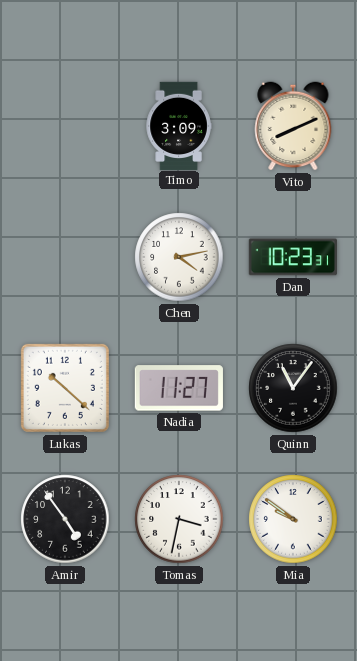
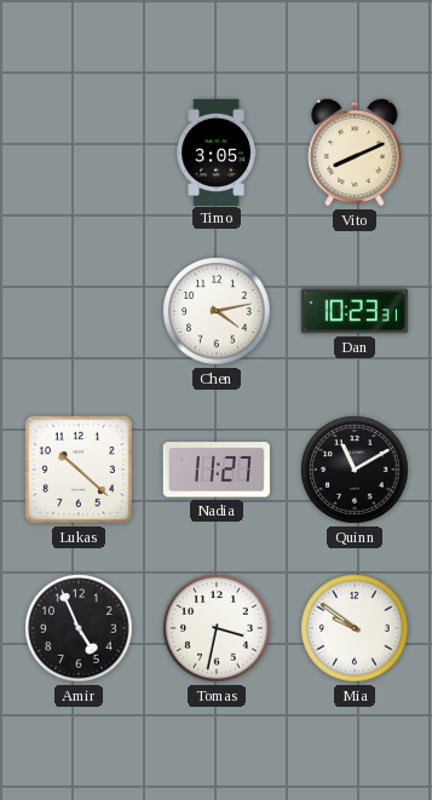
Timo: 3:09 -> 3:05 (217, 151)
Quinn: 11:06 -> 11:10 (355, 470)
Amir: 4:54 -> 4:56 (79, 628)
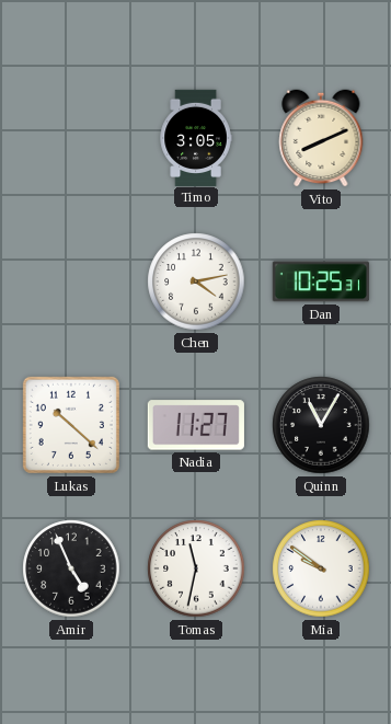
Dan: 10:23 -> 10:25 (321, 281)
Quinn: 11:10 -> 11:05 (321, 425)
Tomas: 3:32 -> 11:32 (196, 568)
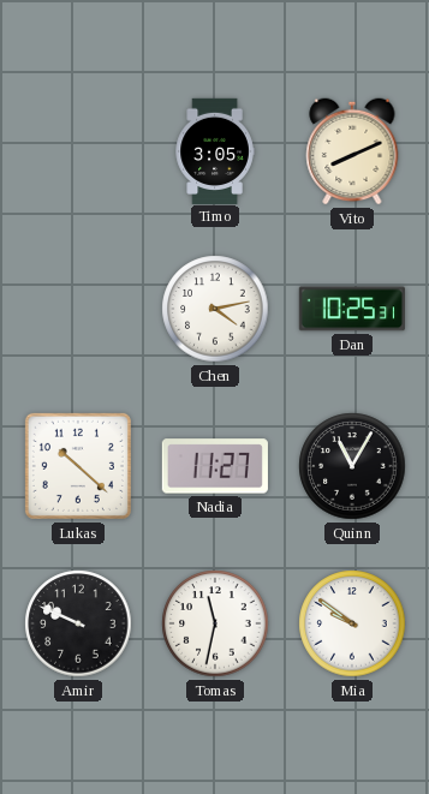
Amir: 4:56 -> 9:49 (78, 623)
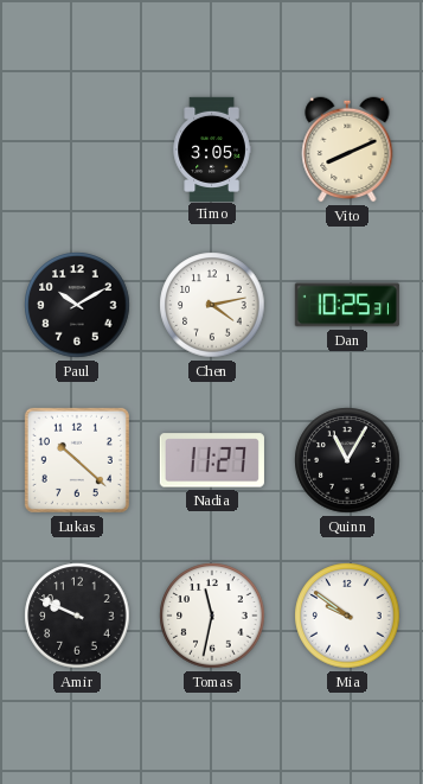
Paul: none -> 10:10 (77, 305)
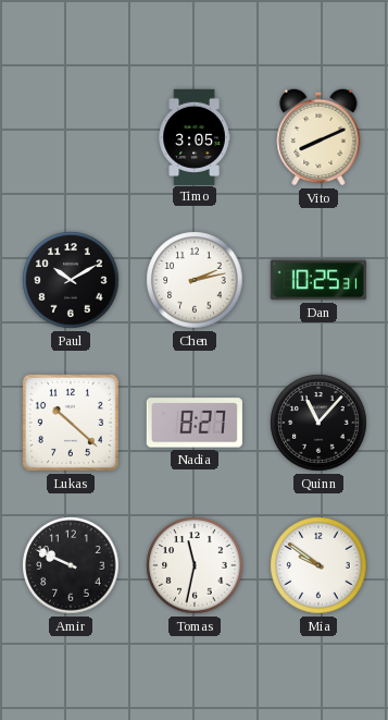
Chen: 4:13 -> 2:13 (195, 280)
Nadia: 11:27 -> 8:27 (195, 423)
Quinn: 11:05 -> 11:07 (318, 423)
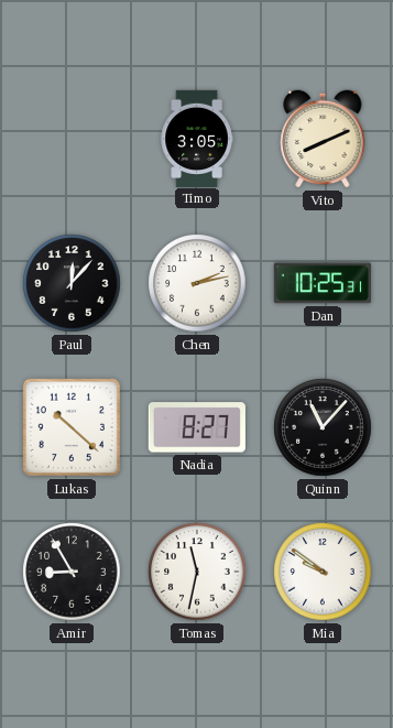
Paul: 10:10 -> 12:07 (72, 283)
Amir: 9:49 -> 8:55 (72, 572)
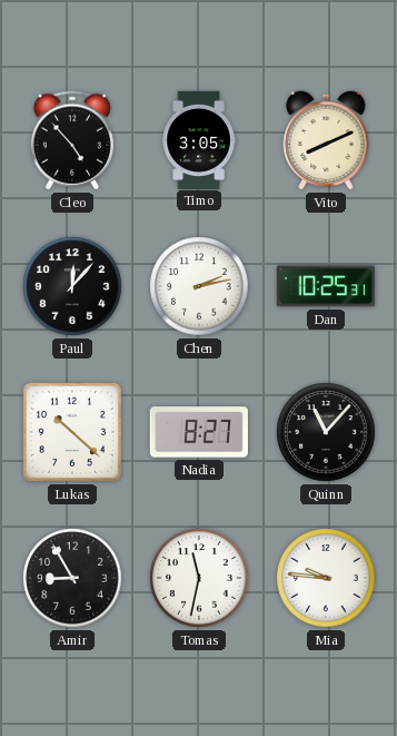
Cleo: none -> 4:53 (72, 140)
Mia: 9:51 -> 9:46 (326, 578)
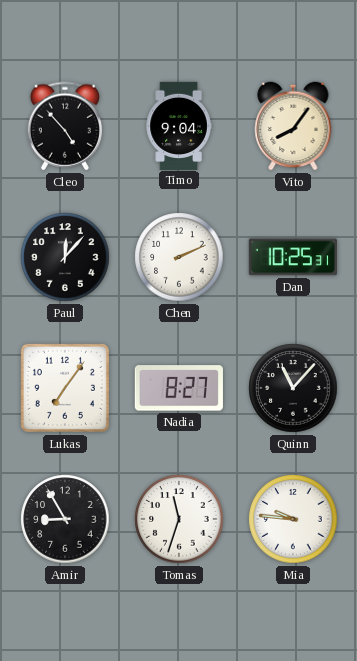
Timo: 3:05 -> 9:04 (179, 125)
Vito: 8:11 -> 8:06 (293, 126)
Chen: 2:13 -> 2:11 (179, 257)
Lukas: 10:22 -> 7:06 (65, 388)
Tomas: 11:32 -> 11:33 (179, 519)
